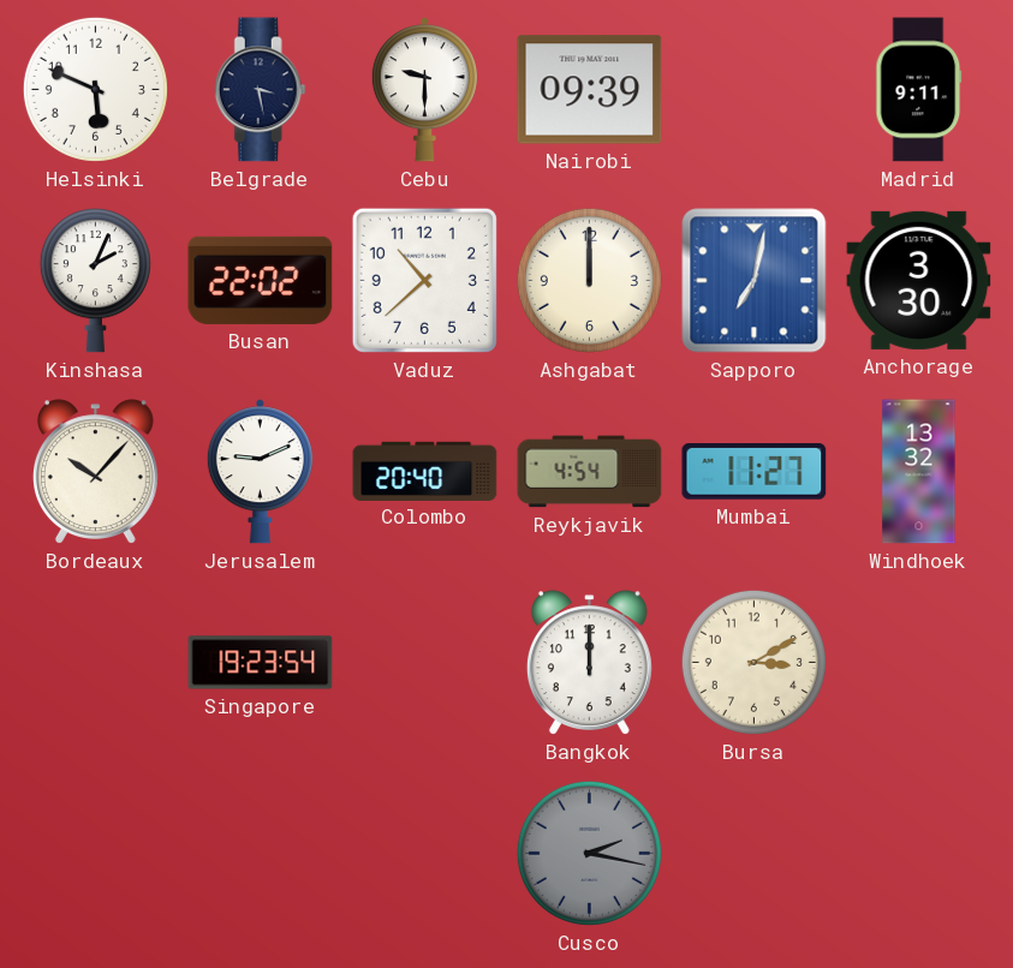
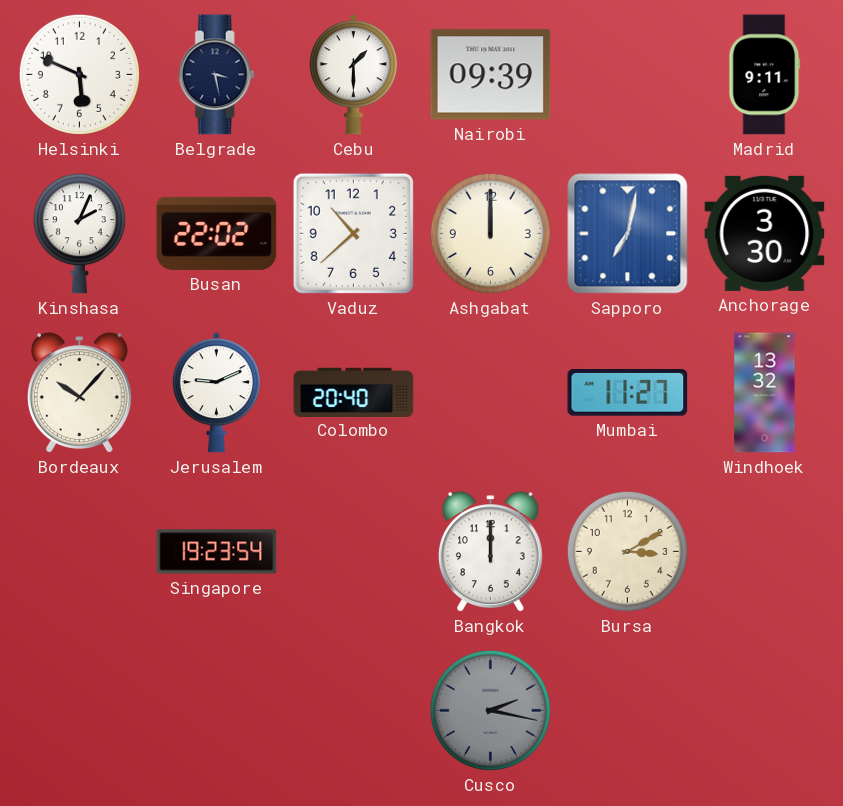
Cebu: 9:30 -> 1:30 (353, 75)
Reykjavik: 4:54 -> none (590, 472)
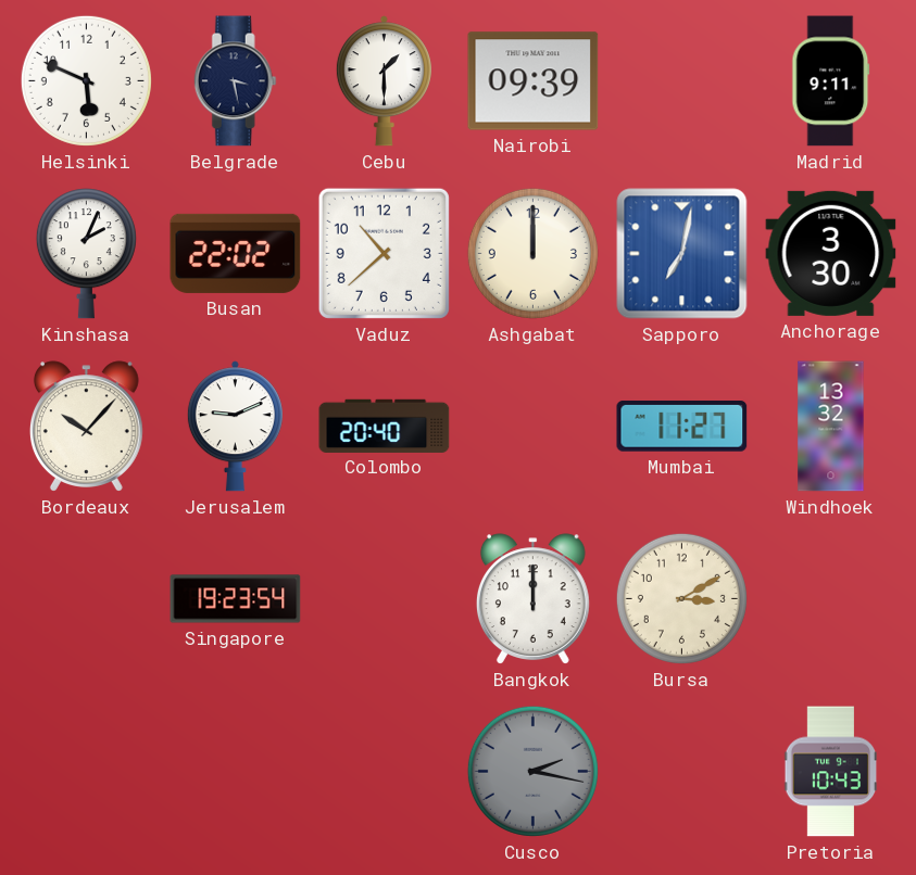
Pretoria: none -> 10:43 (831, 772)
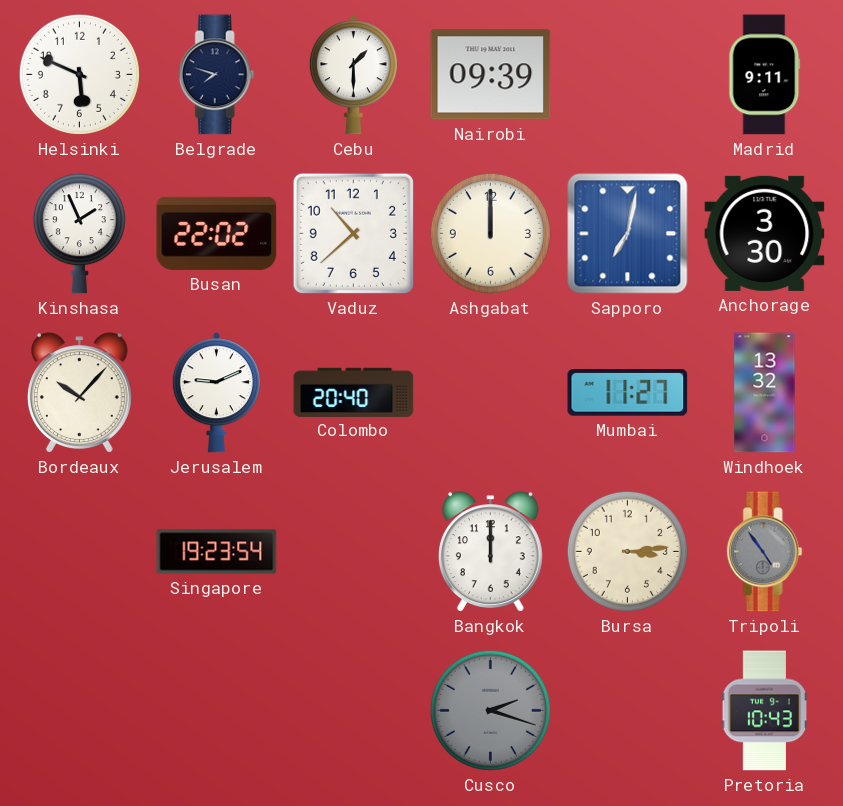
Belgrade: 3:28 -> 7:48 (216, 75)
Kinshasa: 2:04 -> 1:56 (79, 234)
Bursa: 3:10 -> 3:14 (627, 551)
Tripoli: none -> 4:54 (764, 552)
Cusco: 2:17 -> 2:18 (490, 710)
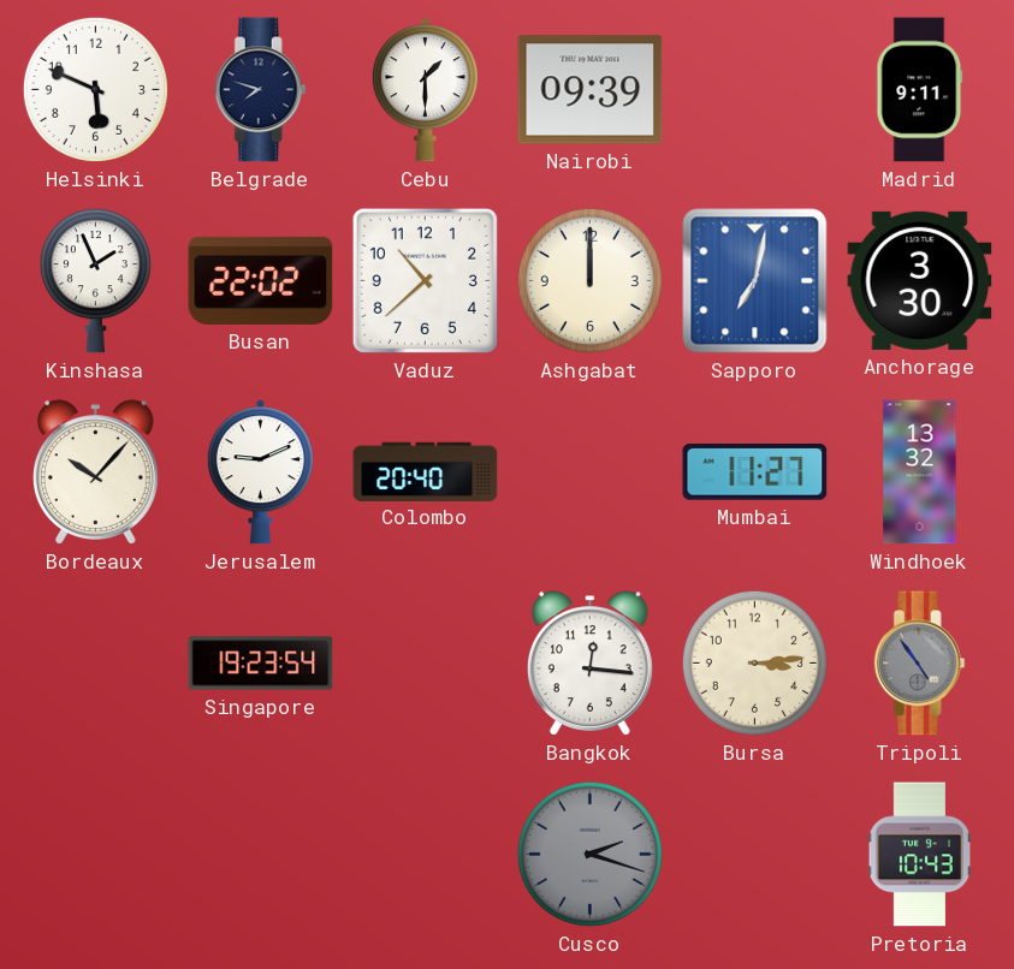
Bangkok: 12:00 -> 12:16 (589, 664)
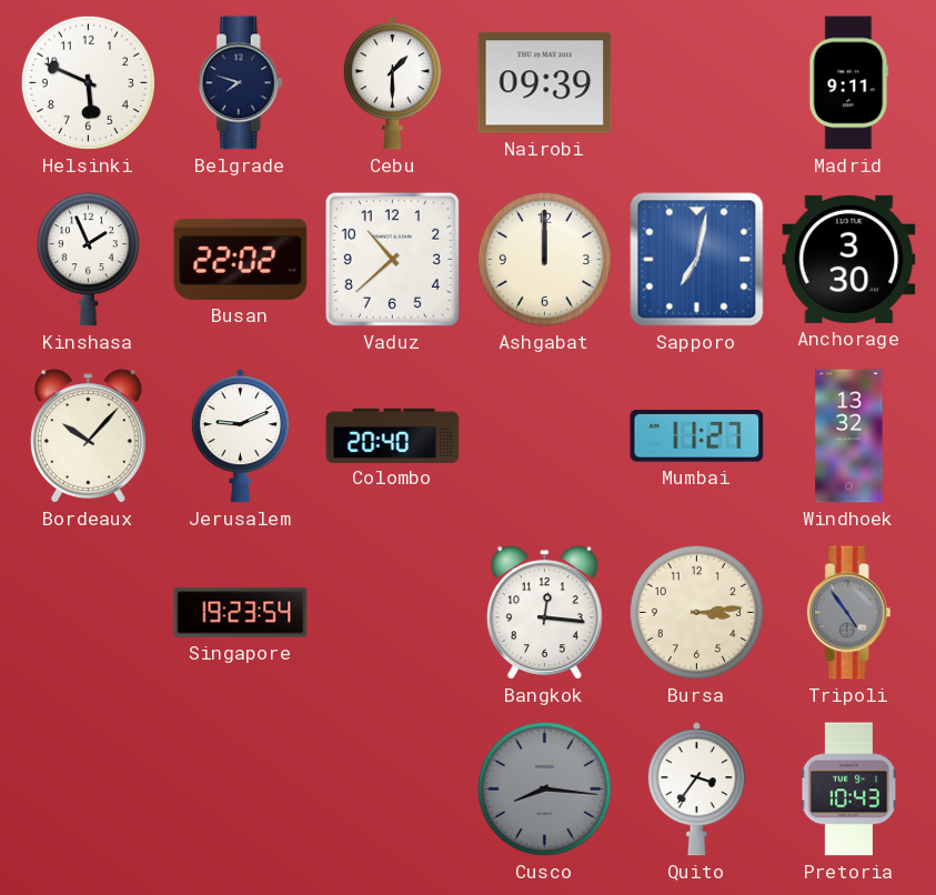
Cusco: 2:18 -> 8:16 (544, 788)
Quito: none -> 3:36 (696, 790)
